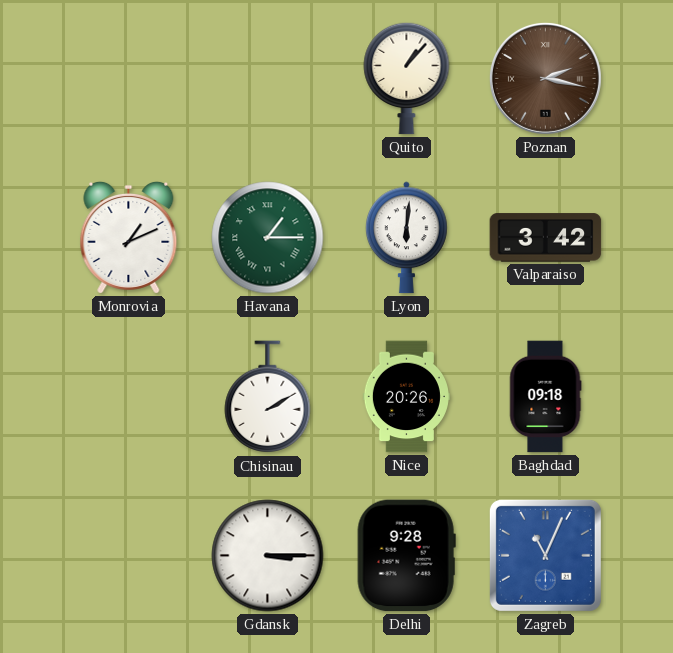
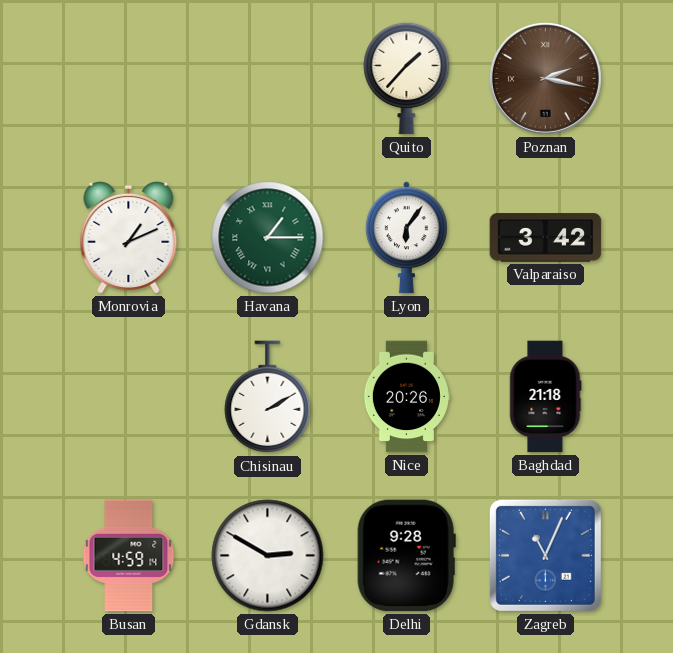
Quito: 1:07 -> 1:37 (407, 78)
Lyon: 6:01 -> 6:06 (406, 238)
Baghdad: 09:18 -> 21:18 (545, 397)
Busan: none -> 4:59 (129, 556)
Gdansk: 3:15 -> 2:50 (268, 556)
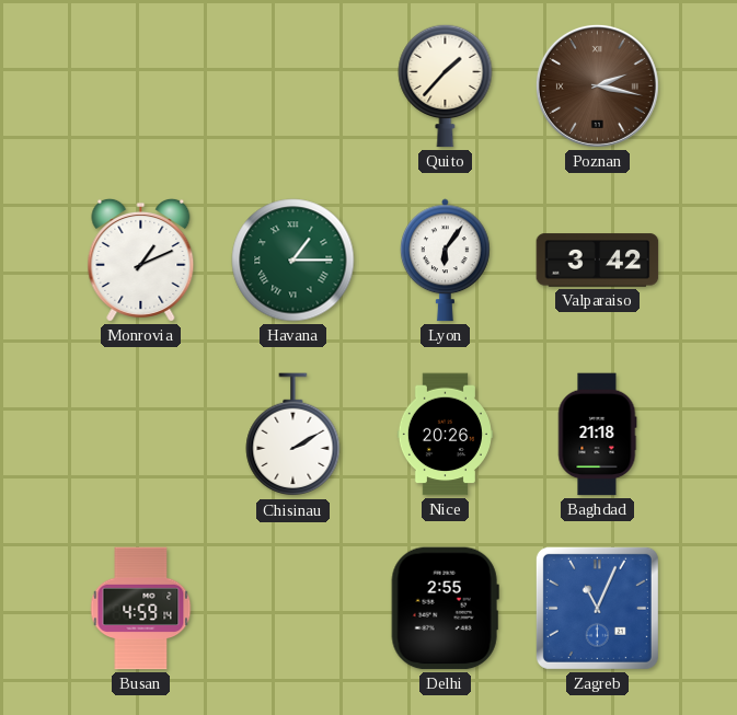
Gdansk: 2:50 -> none (268, 556)
Delhi: 9:28 -> 2:55 (445, 609)
